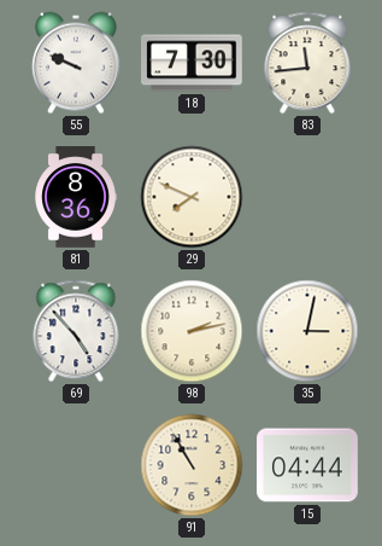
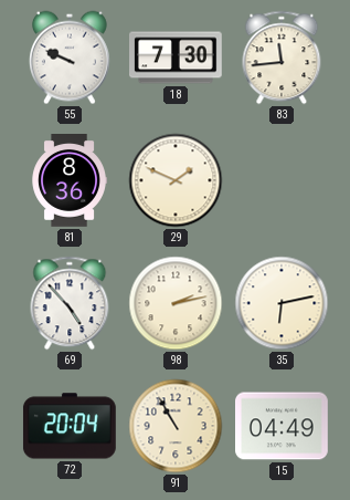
29: 7:49 -> 1:49 (176, 180)
35: 3:02 -> 6:13 (282, 303)
72: none -> 20:04 (70, 426)
15: 04:44 -> 04:49 (283, 426)
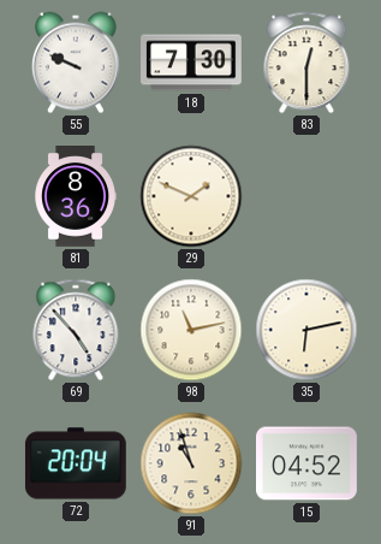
83: 11:44 -> 12:30 (306, 63)
98: 2:13 -> 11:13 (191, 330)
91: 10:55 -> 10:57 (191, 463)
15: 04:49 -> 04:52 (308, 463)
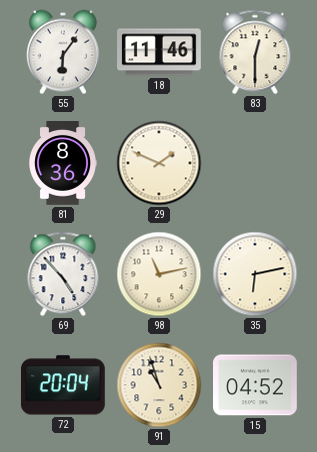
55: 9:49 -> 6:06 (63, 52)
18: 7:30 -> 11:46 (160, 52)
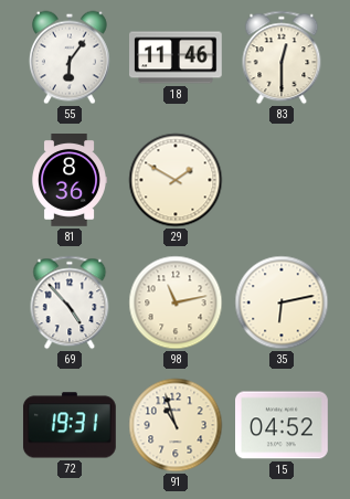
29: 1:49 -> 1:50 (176, 180)
72: 20:04 -> 19:31 (70, 425)
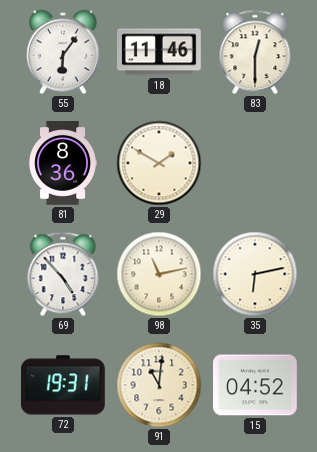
91: 10:57 -> 11:01 (159, 385)
